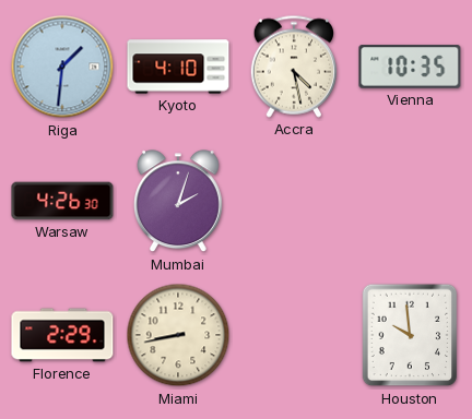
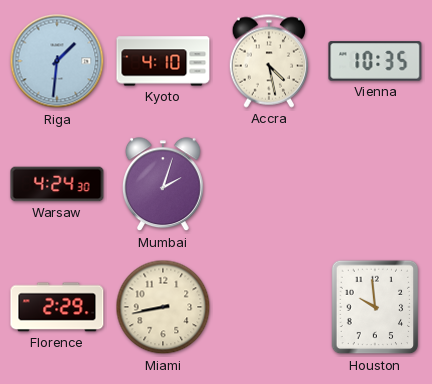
Warsaw: 4:26 -> 4:24 (57, 184)
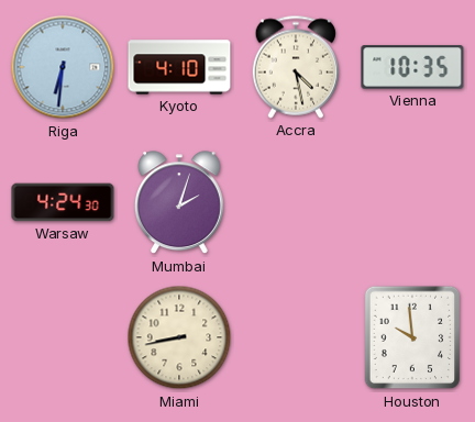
Riga: 1:31 -> 6:31 (63, 67)
Florence: 2:29 -> none (57, 307)
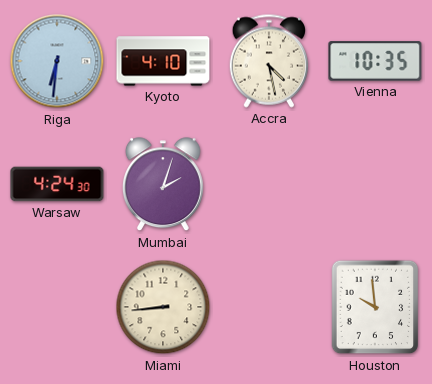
Miami: 8:43 -> 8:44 (163, 307)
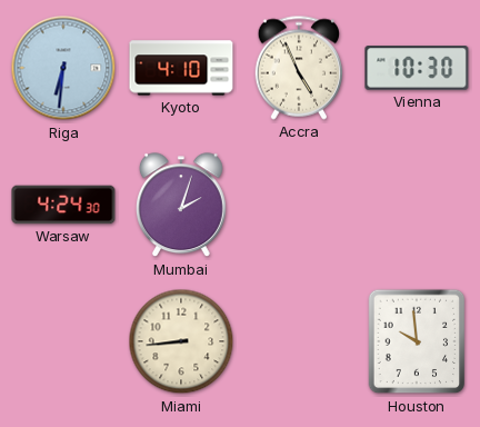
Accra: 4:28 -> 4:56 (299, 68)
Vienna: 10:35 -> 10:30 (417, 68)
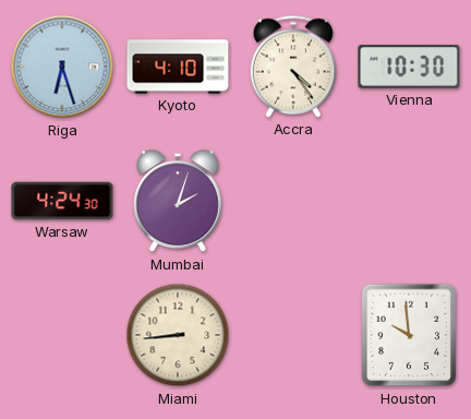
Riga: 6:31 -> 6:27 (62, 67)
Accra: 4:56 -> 4:24 (293, 67)
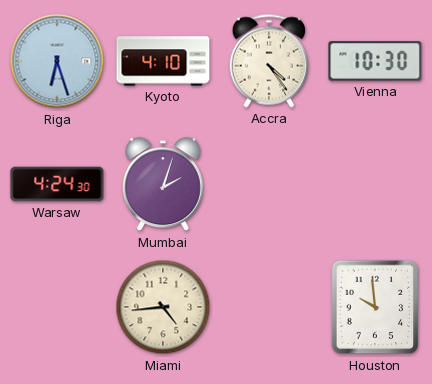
Miami: 8:44 -> 4:44 (163, 307)
